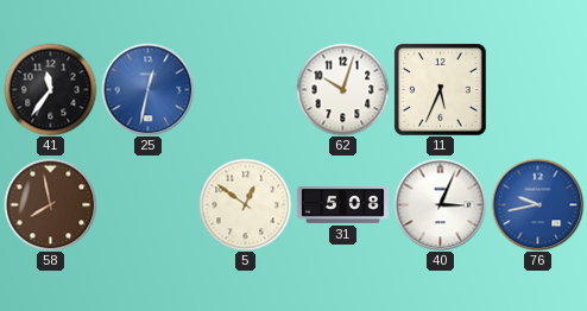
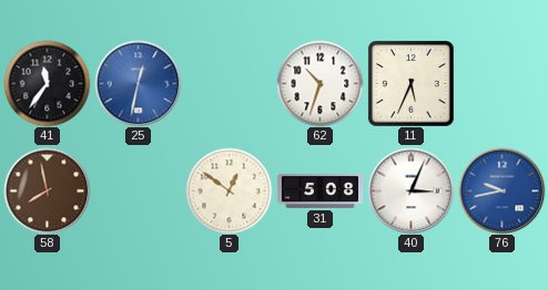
62: 10:03 -> 10:33 (319, 83)
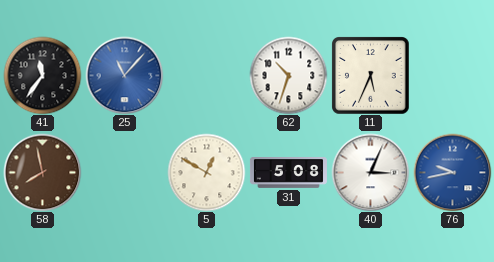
25: 12:32 -> 11:07 (124, 75)
5: 12:51 -> 12:50 (206, 172)
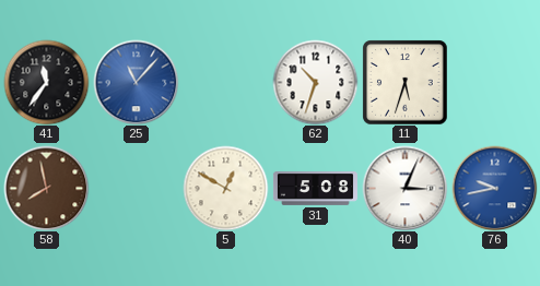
11: 5:34 -> 5:33 (404, 82)
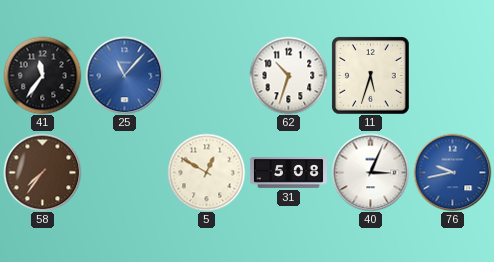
58: 7:58 -> 7:36 (42, 172)
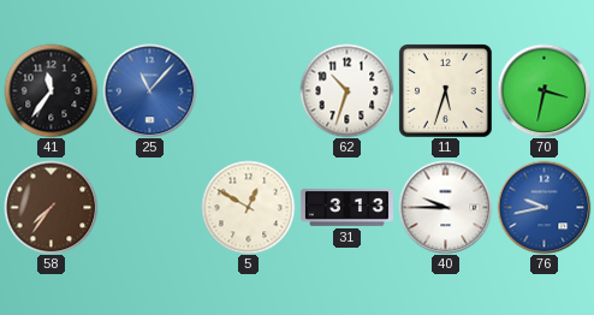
70: none -> 3:32 (543, 90)
31: 5:08 -> 3:13 (346, 208)
40: 3:04 -> 9:45 (445, 207)
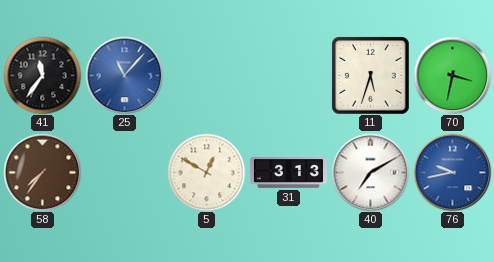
62: 10:33 -> none (346, 90)
40: 9:45 -> 7:10 (370, 172)
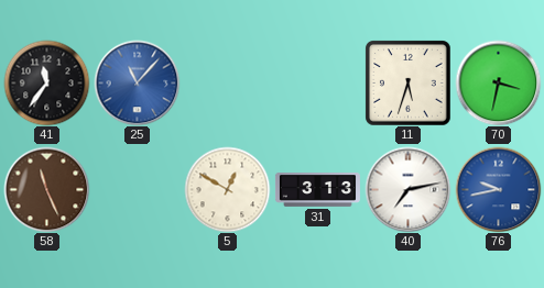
58: 7:36 -> 11:26 (46, 189)
40: 7:10 -> 7:13 (407, 189)
